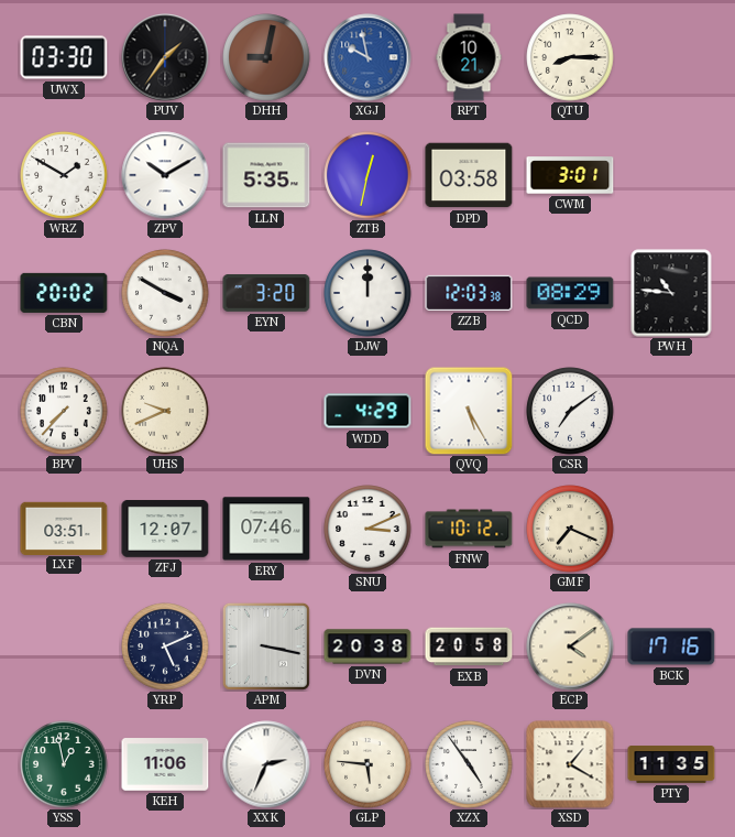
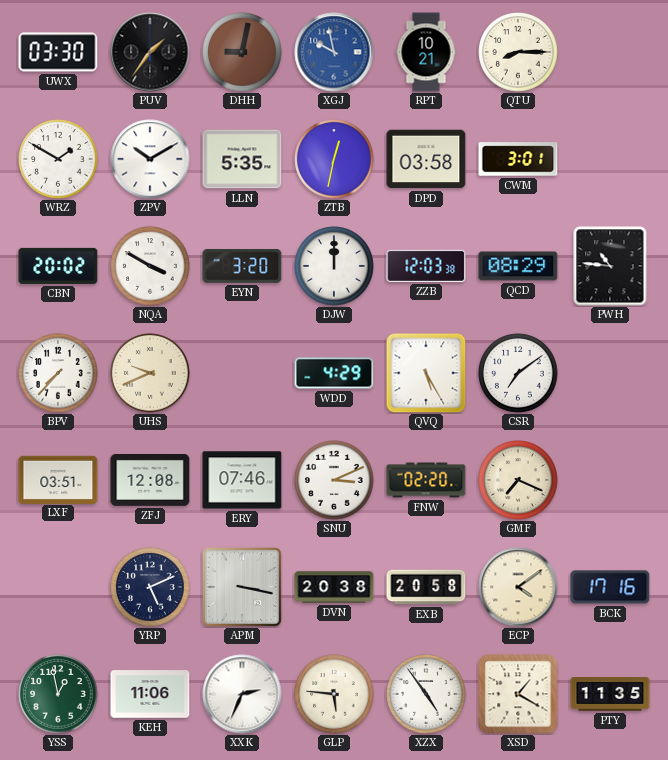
ZFJ: 12:07 -> 12:08 (150, 481)
FNW: 10:12 -> 02:20 (426, 480)
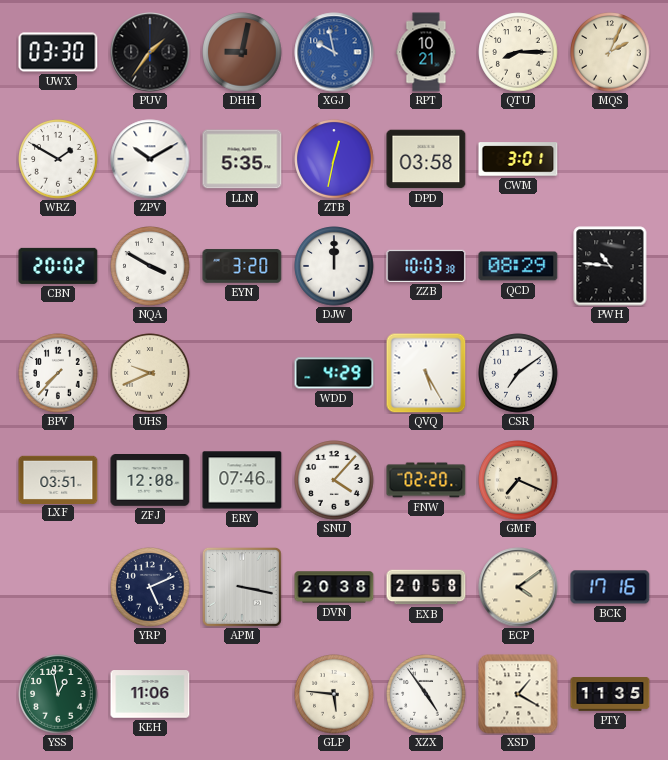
MQS: none -> 2:04 (610, 52)
ZZB: 12:03 -> 10:03 (426, 266)
SNU: 3:11 -> 4:07 (334, 480)
XXK: 2:34 -> none (242, 694)
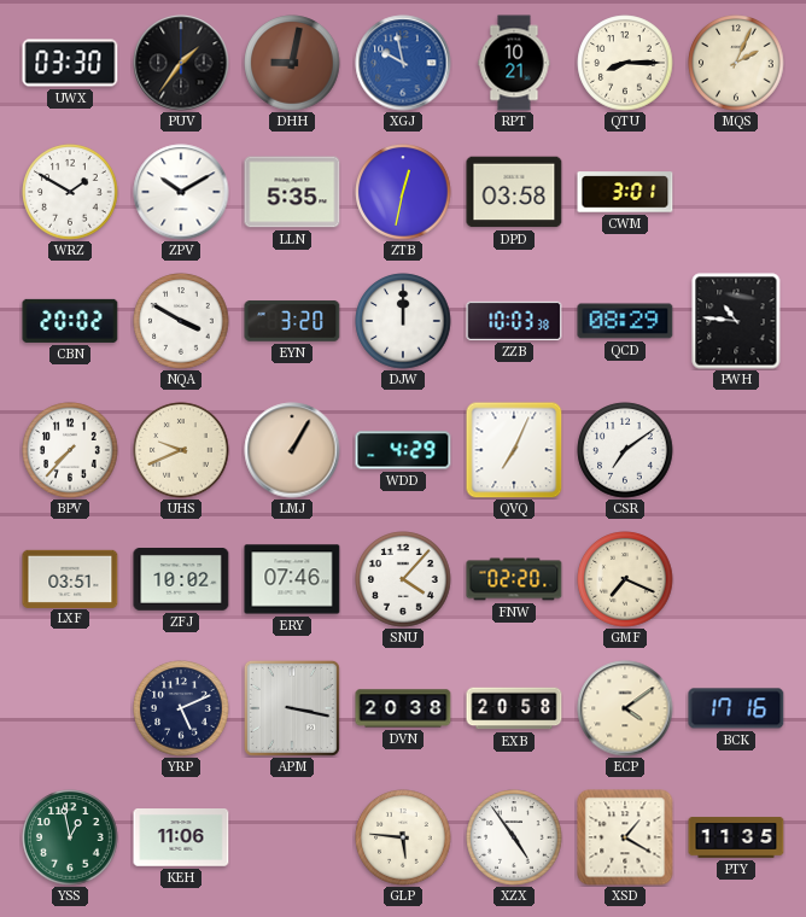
LMJ: none -> 1:05 (292, 450)
QVQ: 5:25 -> 7:04 (514, 450)
ZFJ: 12:08 -> 10:02 (181, 580)
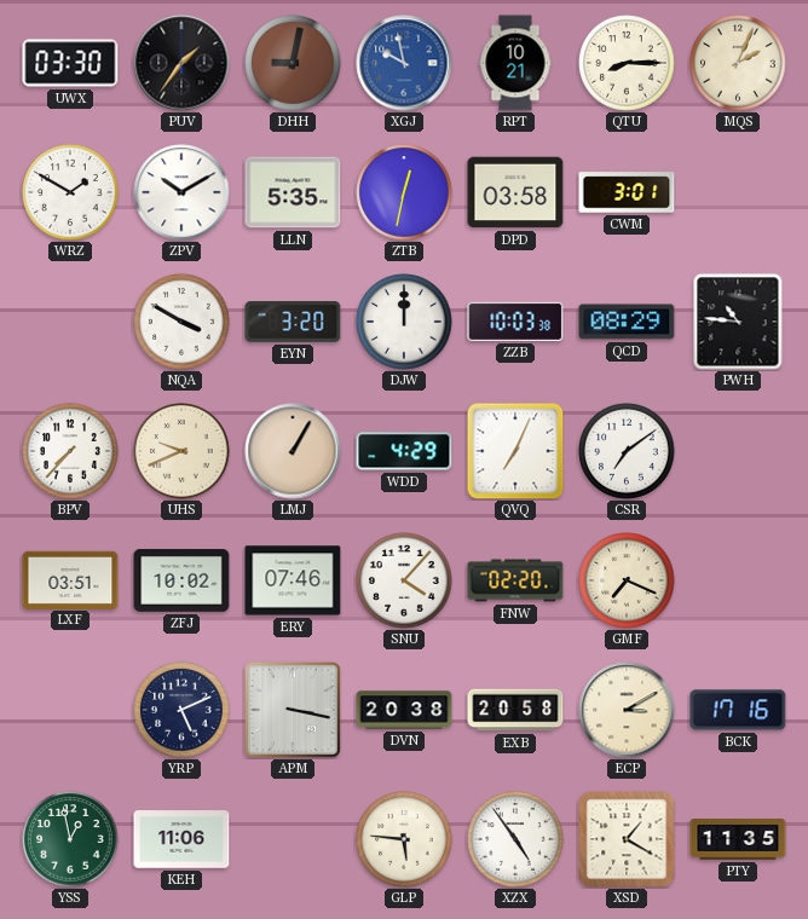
CBN: 20:02 -> none (70, 321)
ECP: 4:09 -> 3:10 (627, 710)
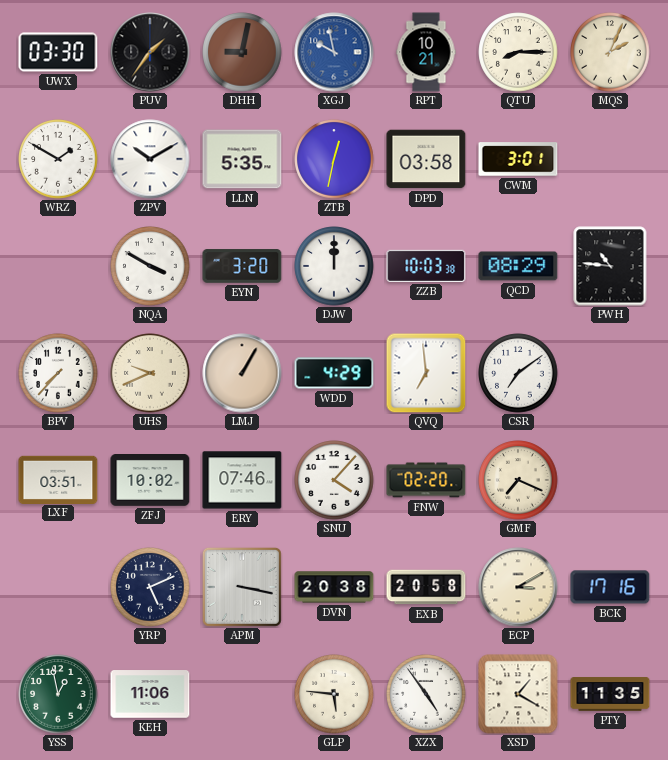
QVQ: 7:04 -> 6:59 (426, 373)
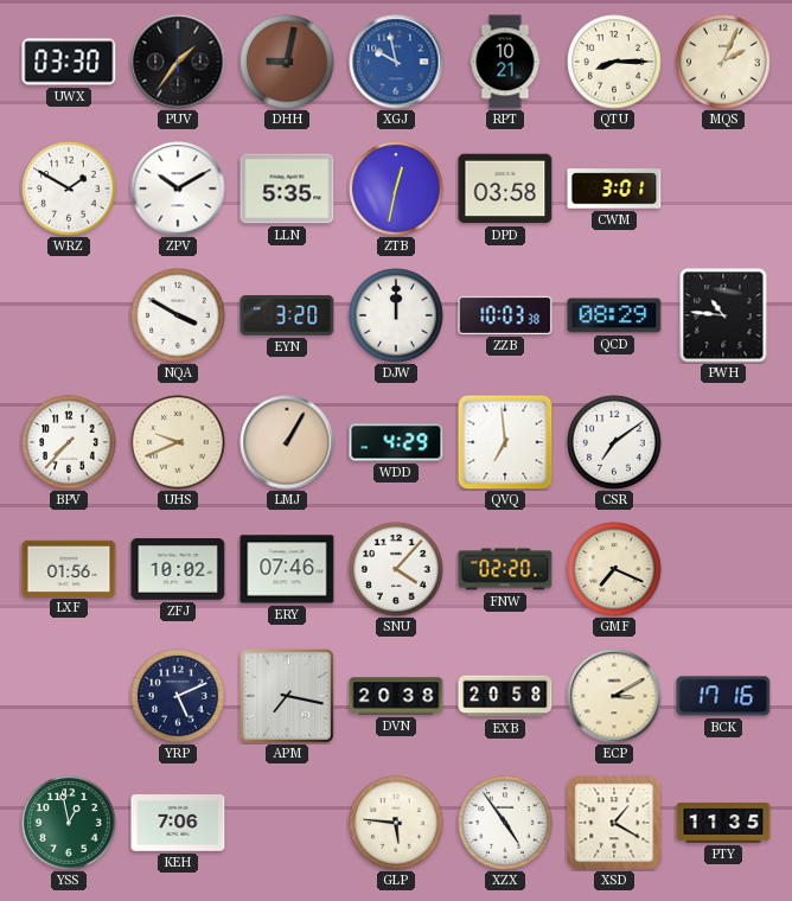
LXF: 03:51 -> 01:56 (69, 568)
APM: 3:17 -> 7:17 (287, 696)
KEH: 11:06 -> 7:06 (178, 823)
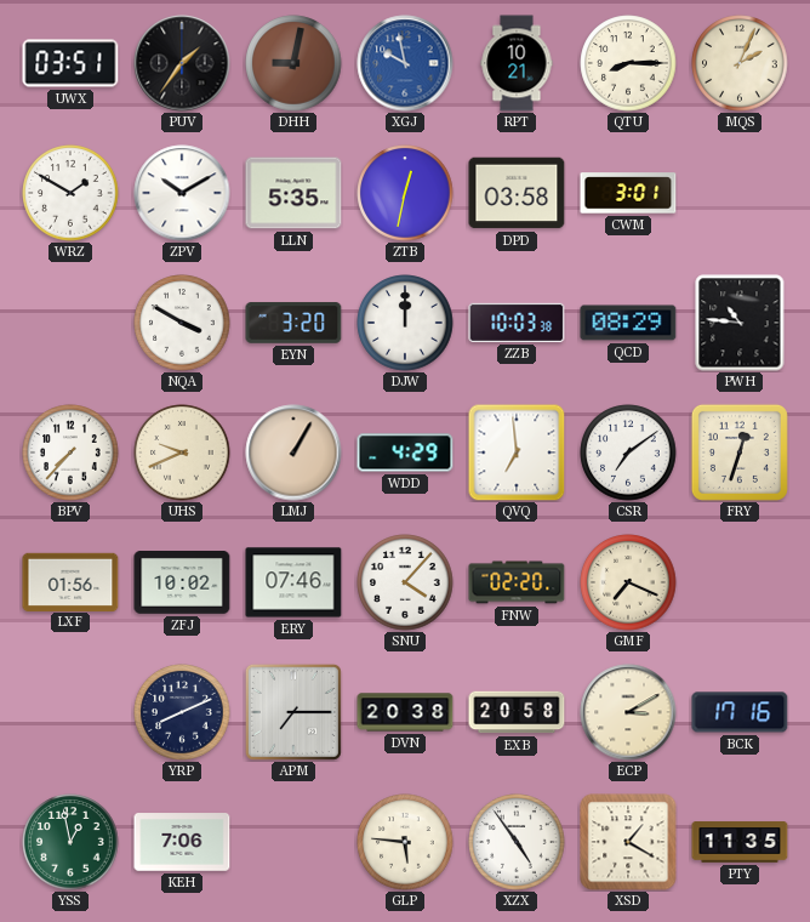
UWX: 03:30 -> 03:51 (70, 63)
FRY: none -> 12:33 (740, 453)
YRP: 5:11 -> 8:11 (182, 712)
APM: 7:17 -> 7:15 (293, 712)
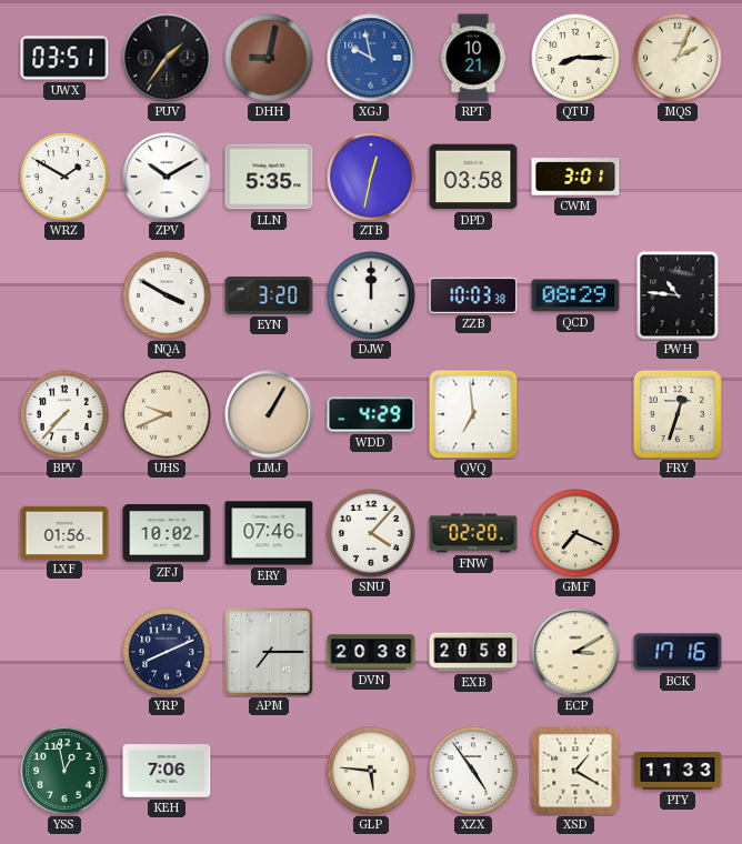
CSR: 7:09 -> none (628, 453)
PTY: 11:35 -> 11:33 (678, 771)
